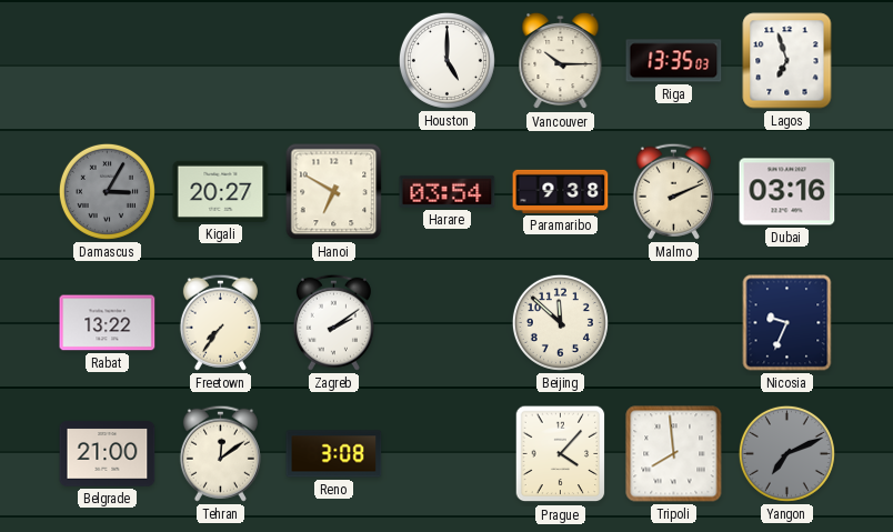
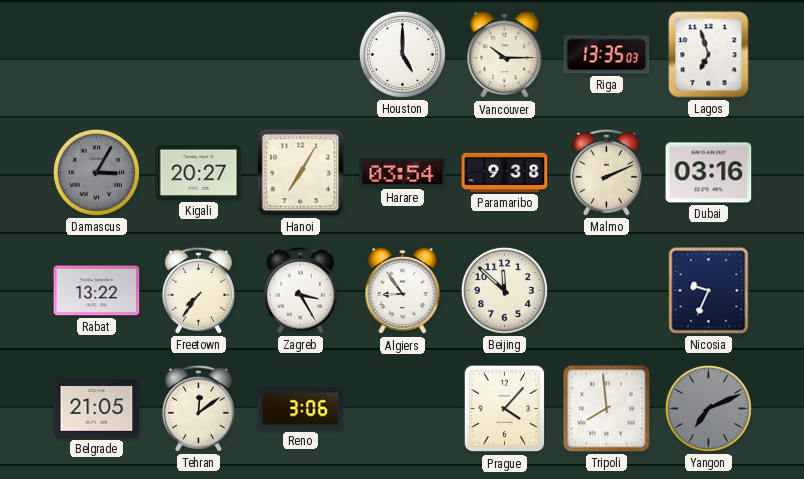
Hanoi: 6:50 -> 7:05 (301, 173)
Zagreb: 2:09 -> 3:25 (300, 290)
Algiers: none -> 8:54 (403, 291)
Belgrade: 21:00 -> 21:05 (97, 409)
Reno: 3:08 -> 3:06 (301, 409)
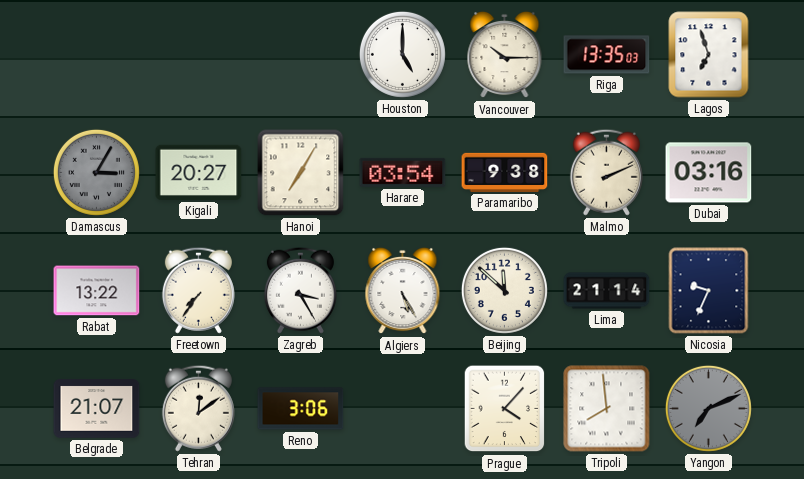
Algiers: 8:54 -> 5:25 (403, 291)
Lima: none -> 21:14 (607, 291)
Belgrade: 21:05 -> 21:07 (97, 409)
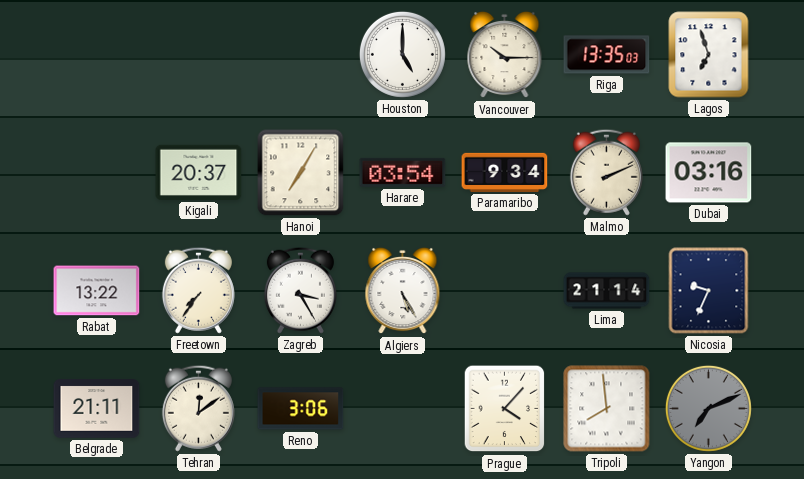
Damascus: 3:05 -> none (96, 172)
Kigali: 20:27 -> 20:37 (199, 172)
Paramaribo: 9:38 -> 9:34 (505, 172)
Beijing: 11:52 -> none (504, 290)
Belgrade: 21:07 -> 21:11 (97, 409)
